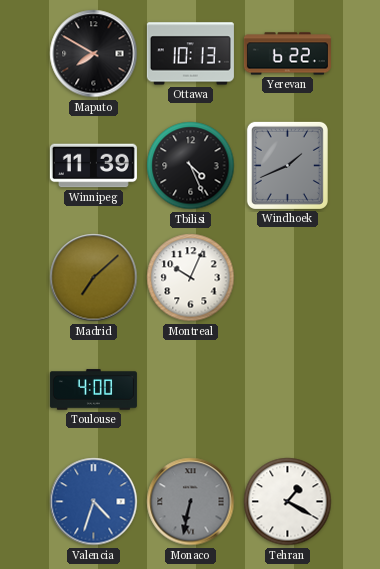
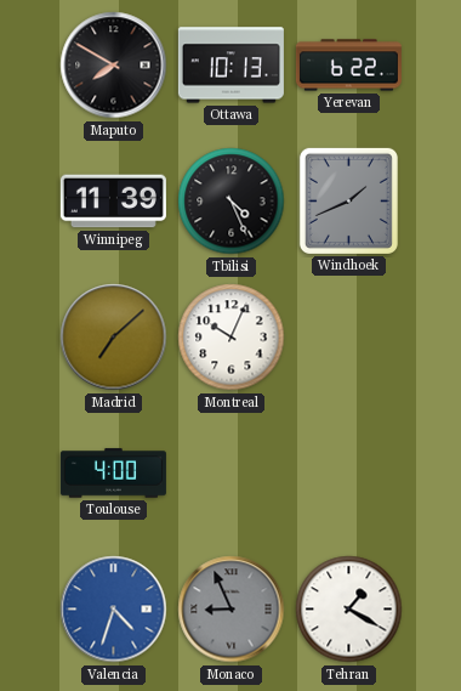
Monaco: 6:32 -> 8:56 (232, 610)
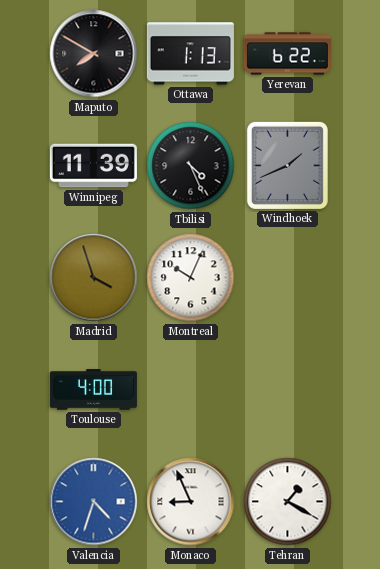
Ottawa: 10:13 -> 1:13 (190, 54)
Madrid: 7:08 -> 3:57 (94, 278)
Monaco dial: grey -> white (191, 502)
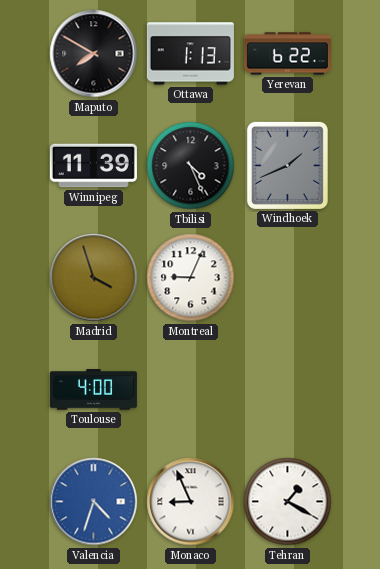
Montreal: 10:04 -> 9:04 (191, 278)
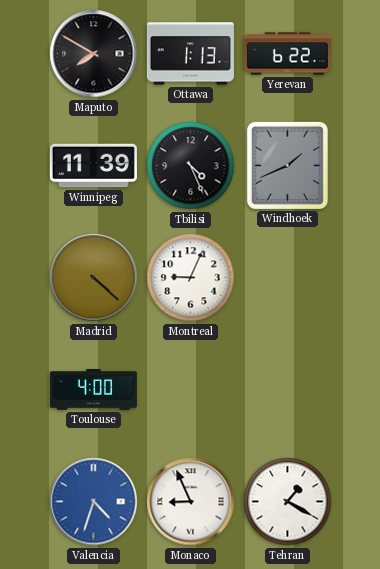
Madrid: 3:57 -> 4:22 (94, 278)
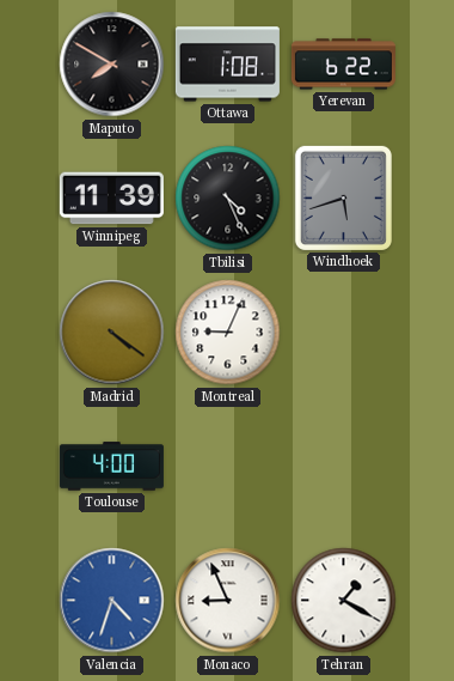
Ottawa: 1:13 -> 1:08 (227, 65)
Windhoek: 1:41 -> 5:42 (343, 197)
Madrid: 4:22 -> 4:21 (112, 333)
